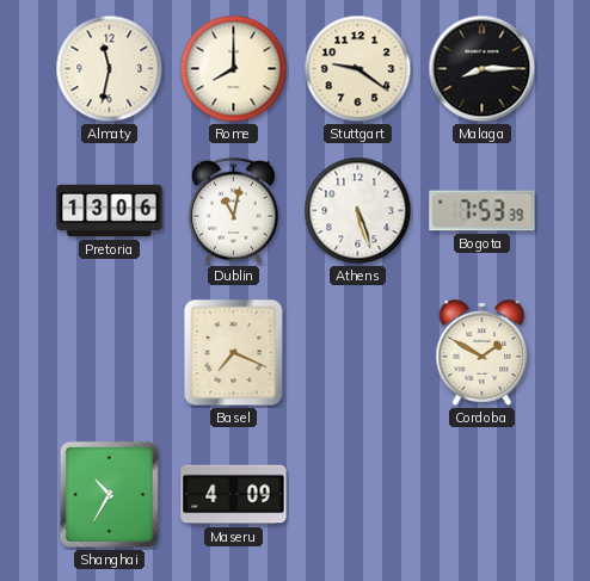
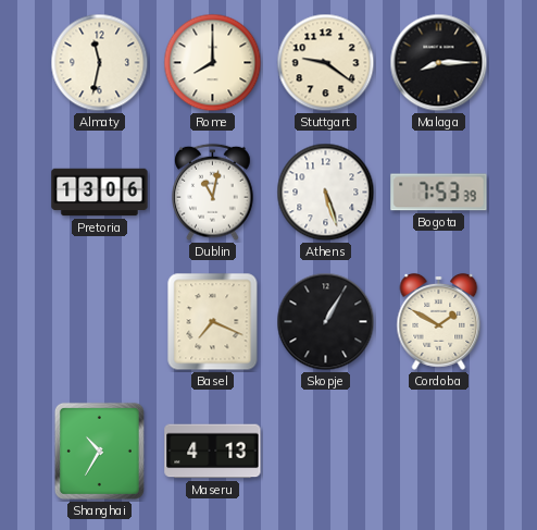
Skopje: none -> 1:05 (326, 322)
Maseru: 4:09 -> 4:13 (213, 452)
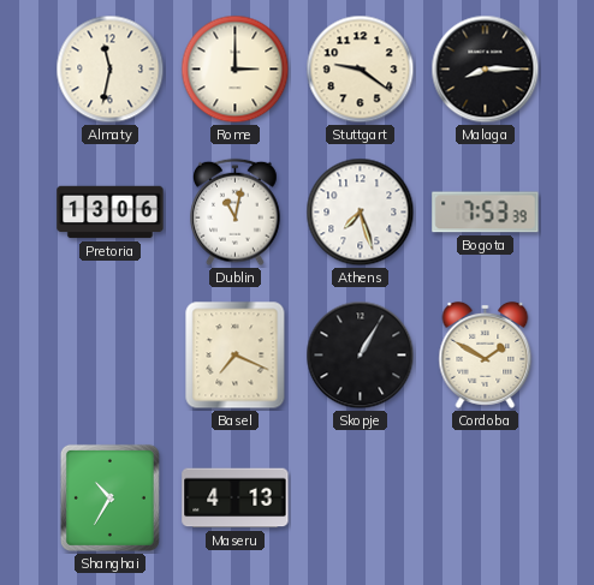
Rome: 8:00 -> 3:00 (236, 70)
Athens: 5:27 -> 7:27 (361, 213)
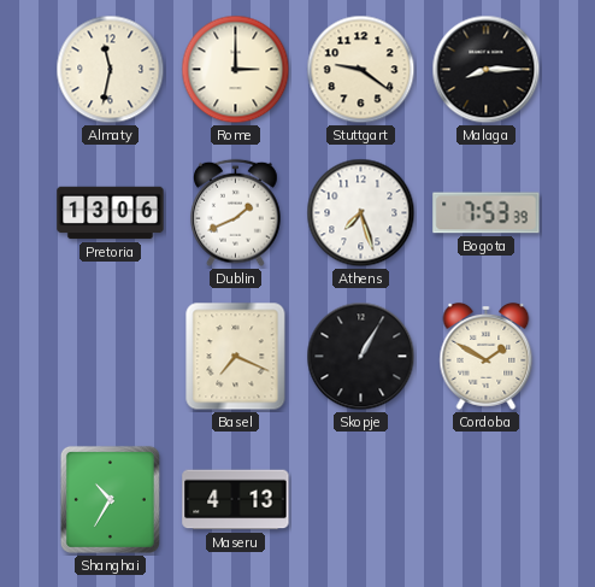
Dublin: 11:02 -> 1:41 (236, 213)
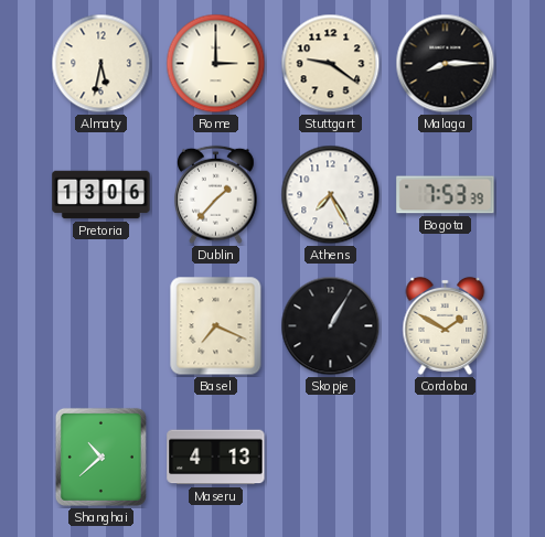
Almaty: 11:32 -> 5:32 (101, 64)
Dublin: 1:41 -> 1:37 (216, 195)
Athens: 7:27 -> 7:25 (331, 195)
Shanghai: 10:35 -> 10:38 (100, 457)
